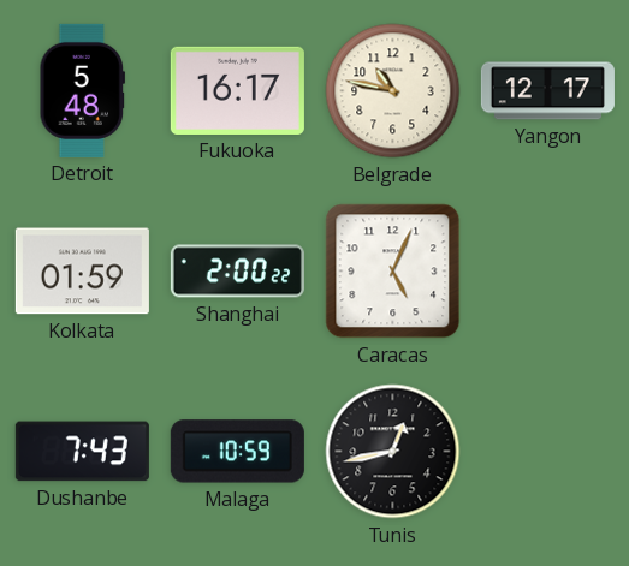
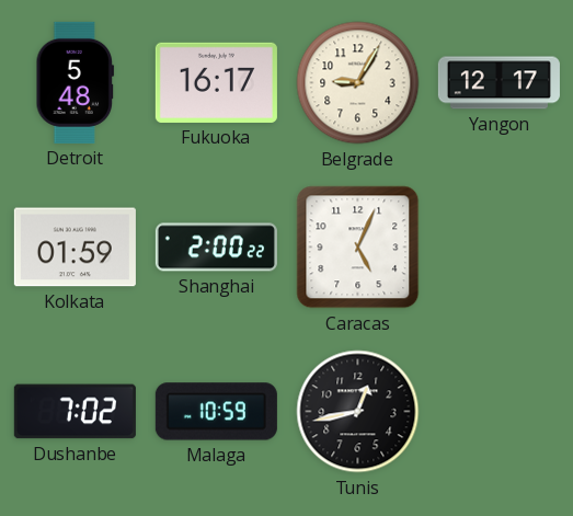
Belgrade: 10:47 -> 9:05 (358, 83)
Dushanbe: 7:43 -> 7:02 (75, 412)
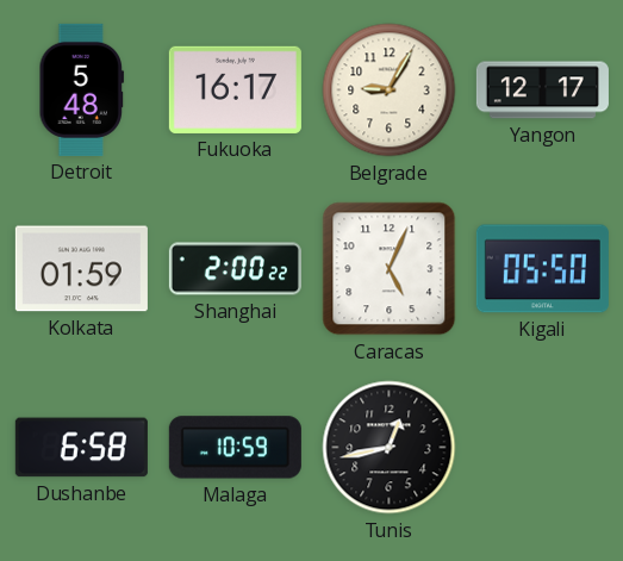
Kigali: none -> 05:50 (542, 269)
Dushanbe: 7:02 -> 6:58 (81, 448)
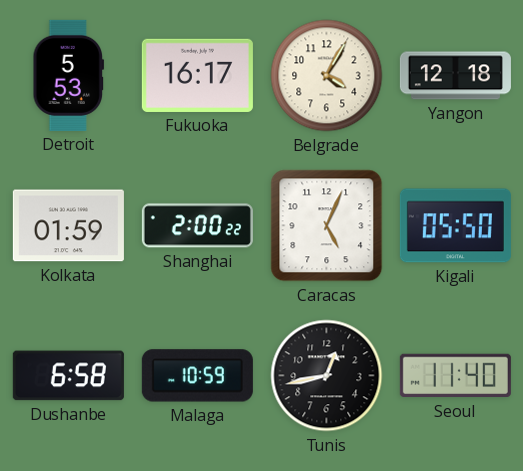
Detroit: 5:48 -> 5:53 (69, 75)
Belgrade: 9:05 -> 4:05 (327, 76)
Yangon: 12:17 -> 12:18 (455, 76)
Seoul: none -> 11:40 (455, 376)
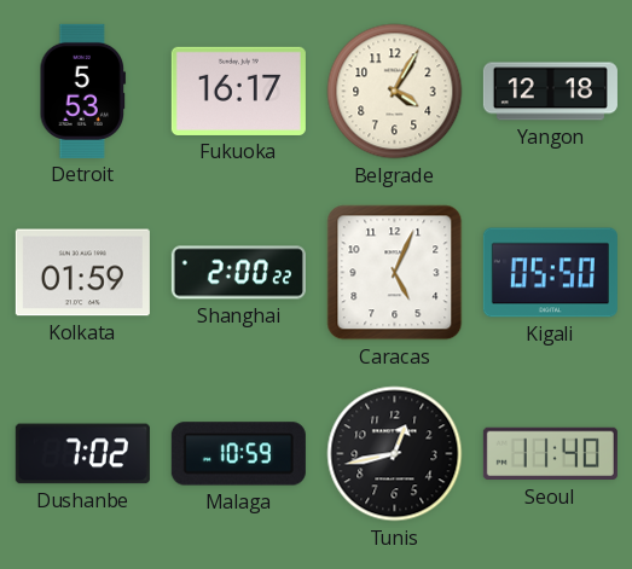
Dushanbe: 6:58 -> 7:02 (82, 454)
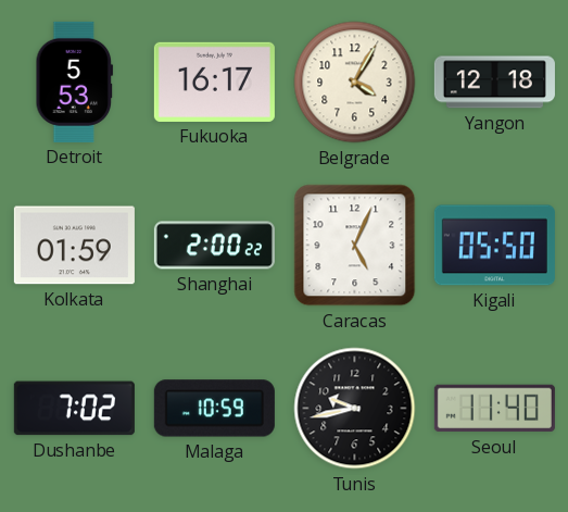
Tunis: 12:43 -> 9:43 (355, 409)
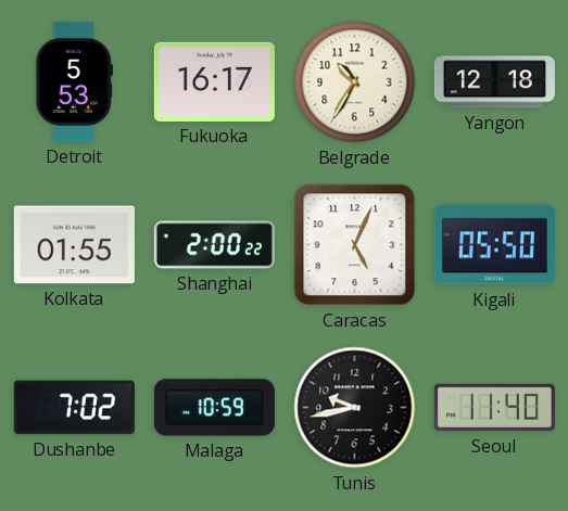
Belgrade: 4:05 -> 10:35 (355, 82)
Kolkata: 01:59 -> 01:55 (74, 245)
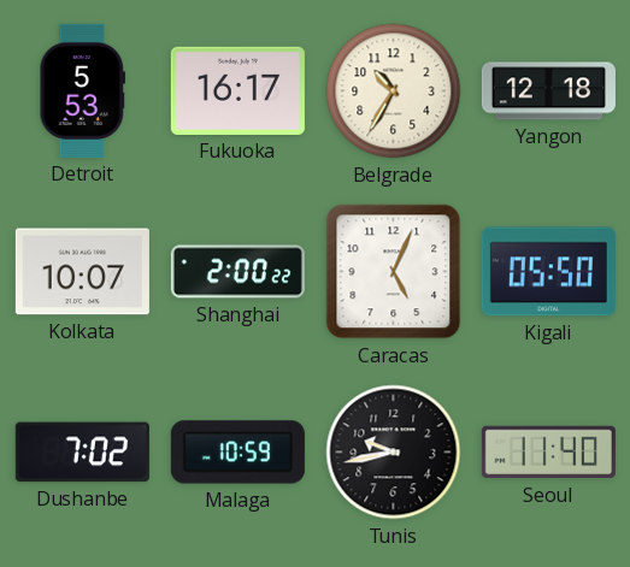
Kolkata: 01:55 -> 10:07 (82, 272)
